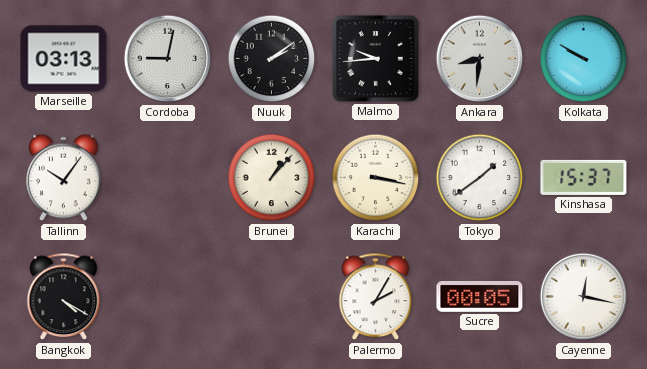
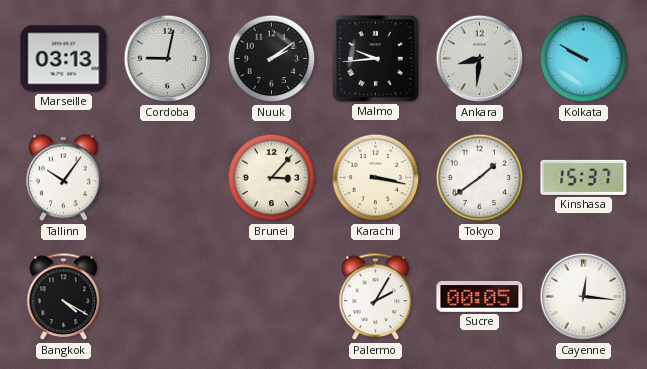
Brunei: 1:07 -> 3:07 (272, 178)
Cayenne: 12:17 -> 12:16 (584, 297)
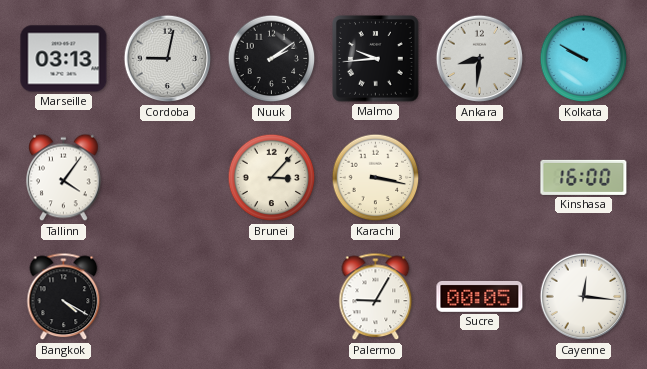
Tallinn: 10:06 -> 4:06 (64, 178)
Tokyo: 1:39 -> none (480, 178)
Kinshasa: 15:37 -> 16:00 (584, 177)
Palermo: 2:05 -> 9:05 (376, 297)
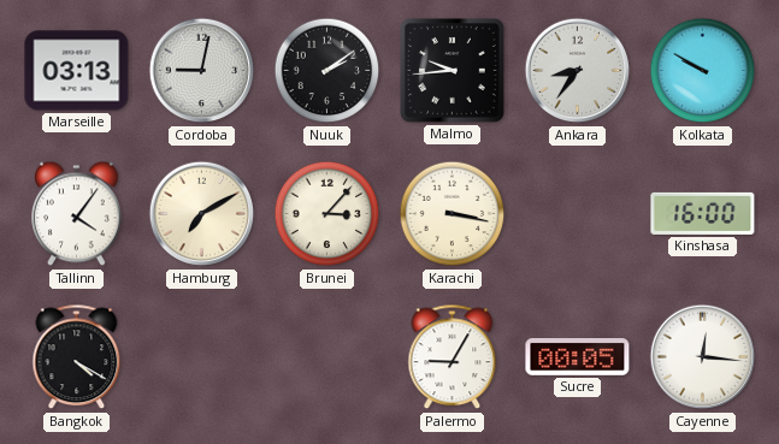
Ankara: 8:31 -> 8:36 (578, 71)
Hamburg: none -> 7:10 (202, 214)
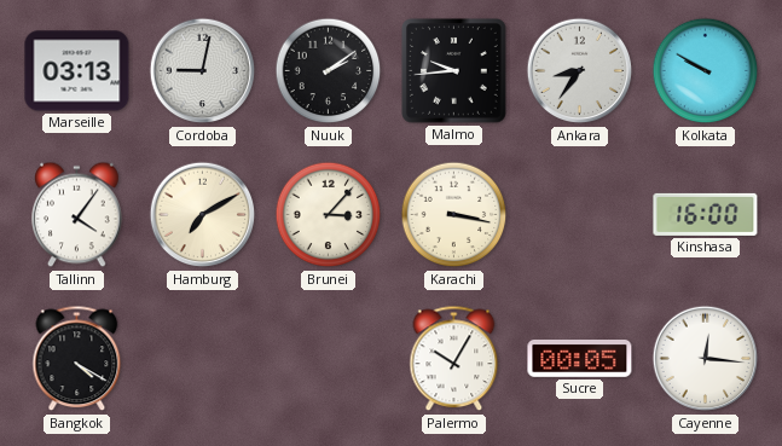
Palermo: 9:05 -> 10:05 (454, 359)
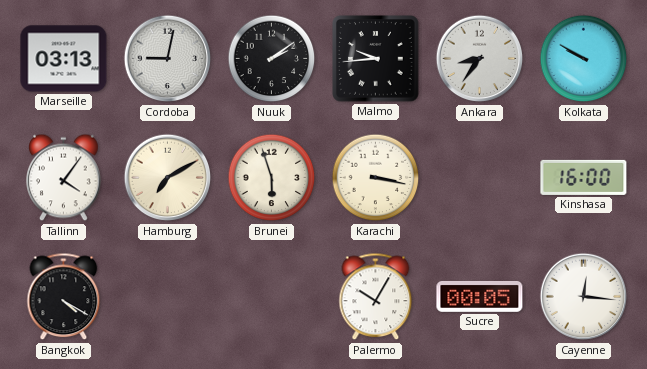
Brunei: 3:07 -> 5:57 (272, 178)
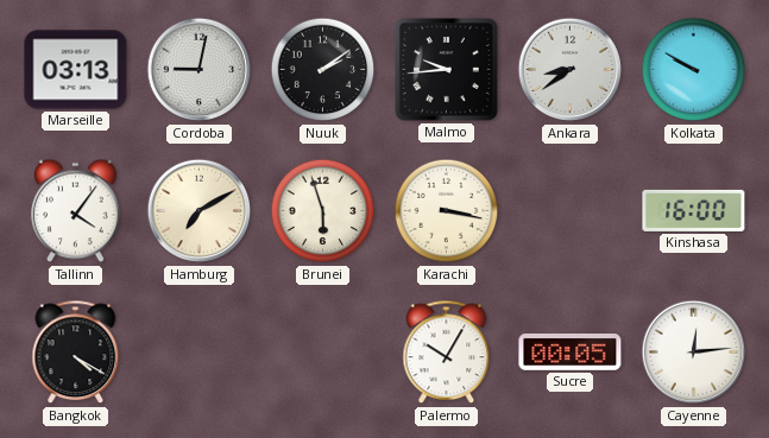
Ankara: 8:36 -> 8:39 (571, 70)
Cayenne: 12:16 -> 12:14 (694, 353)
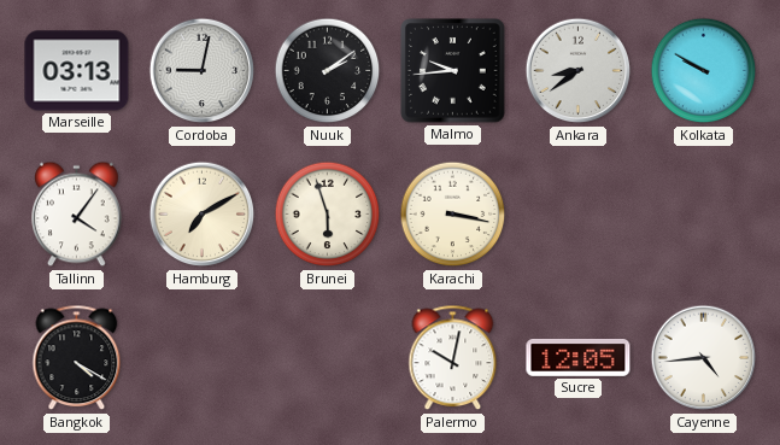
Kinshasa: 16:00 -> none (694, 210)
Palermo: 10:05 -> 10:02 (453, 358)
Sucre: 00:05 -> 12:05 (579, 357)
Cayenne: 12:14 -> 4:44 (704, 358)
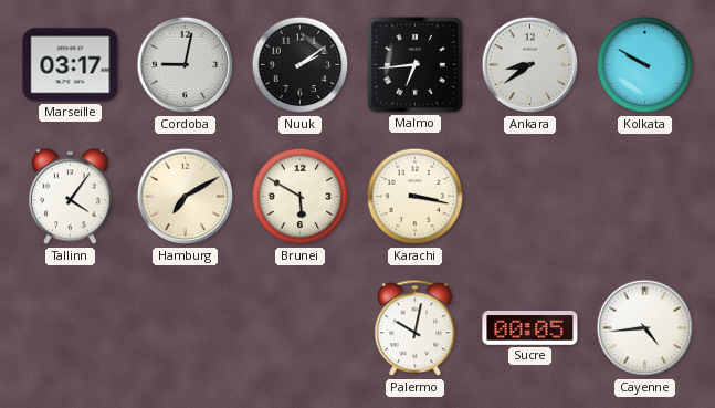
Marseille: 03:13 -> 03:17 (71, 65)
Malmo: 9:44 -> 6:44 (416, 65)
Brunei: 5:57 -> 5:50 (301, 197)
Bangkok: 4:20 -> none (77, 358)
Sucre: 12:05 -> 00:05 (530, 327)
